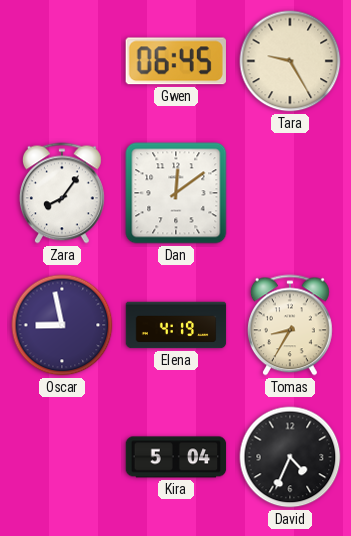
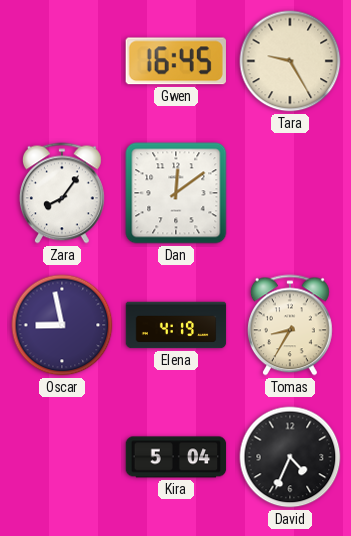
Gwen: 06:45 -> 16:45 (176, 61)
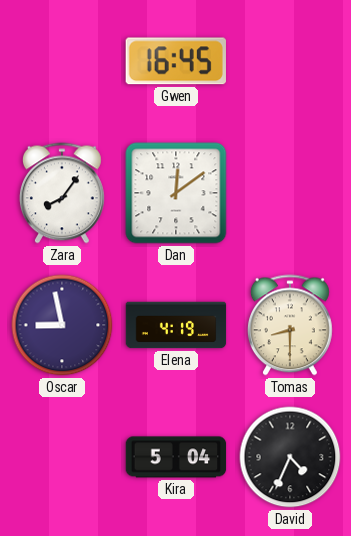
Tara: 9:25 -> none (290, 61)
Tomas: 8:35 -> 8:30 (290, 325)
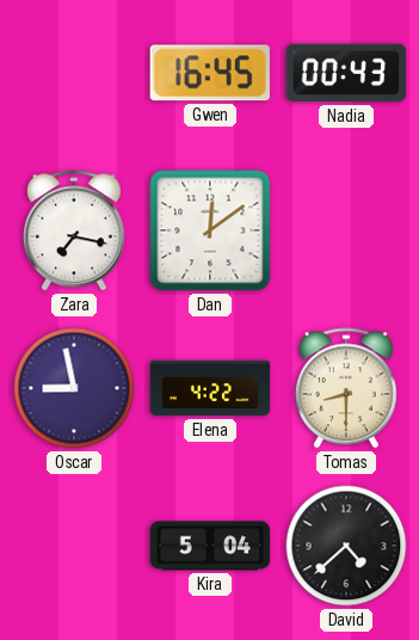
Nadia: none -> 00:43 (346, 73)
Zara: 8:06 -> 7:17 (74, 230)
Elena: 4:19 -> 4:22 (210, 388)
David: 4:34 -> 4:38 (346, 546)
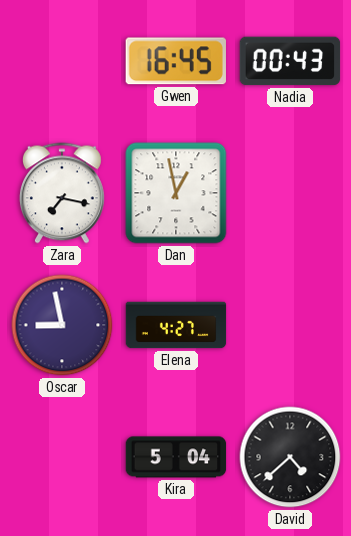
Dan: 12:09 -> 12:58 (176, 193)
Elena: 4:22 -> 4:27 (176, 325)
Tomas: 8:30 -> none (346, 388)
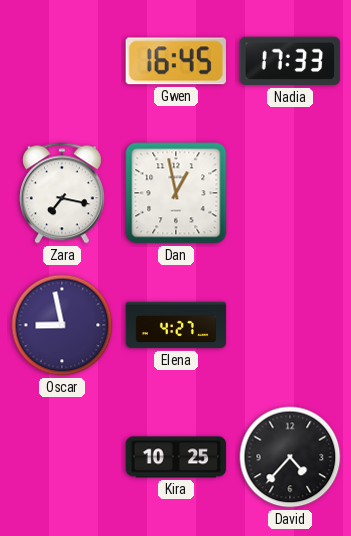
Nadia: 00:43 -> 17:33 (290, 61)
Kira: 5:04 -> 10:25 (176, 457)
David: 4:38 -> 4:37 (290, 457)
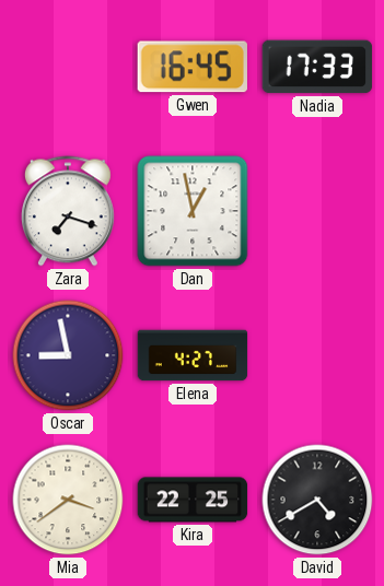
Zara: 7:17 -> 7:18 (68, 211)
Mia: none -> 3:39 (68, 500)
Kira: 10:25 -> 22:25 (193, 500)
David: 4:37 -> 4:40 (317, 500)
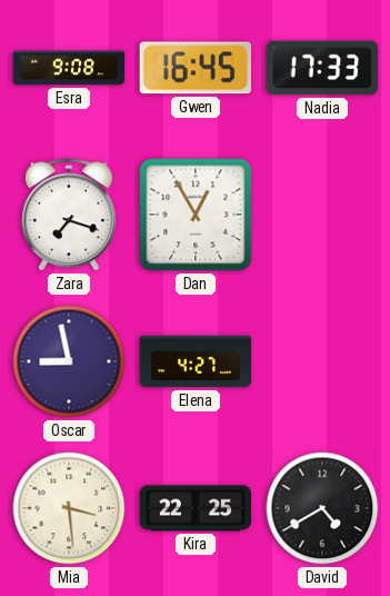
Esra: none -> 9:08 (69, 68)
Dan: 12:58 -> 12:55 (196, 215)
Mia: 3:39 -> 3:29 (69, 508)
